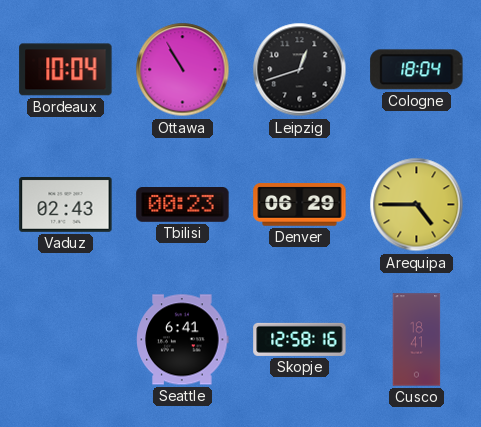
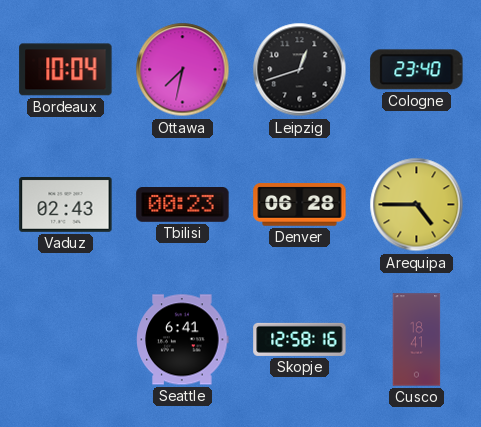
Ottawa: 10:55 -> 7:32 (183, 70)
Cologne: 18:04 -> 23:40 (417, 70)
Denver: 06:29 -> 06:28 (300, 205)
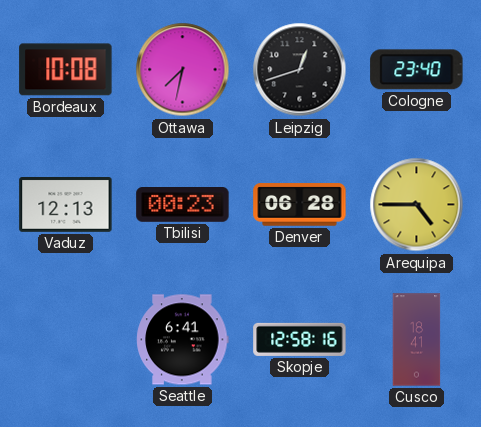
Bordeaux: 10:04 -> 10:08 (66, 70)
Vaduz: 02:43 -> 12:13 (66, 205)
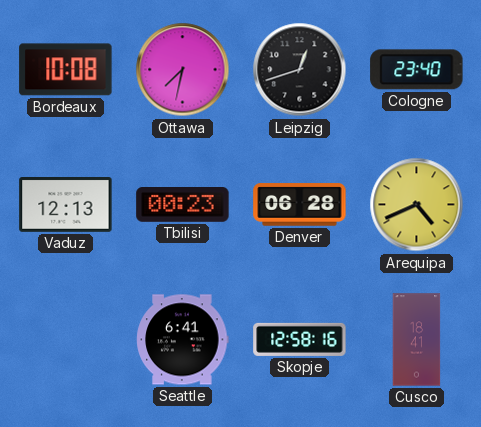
Arequipa: 4:45 -> 4:41 (417, 205)
